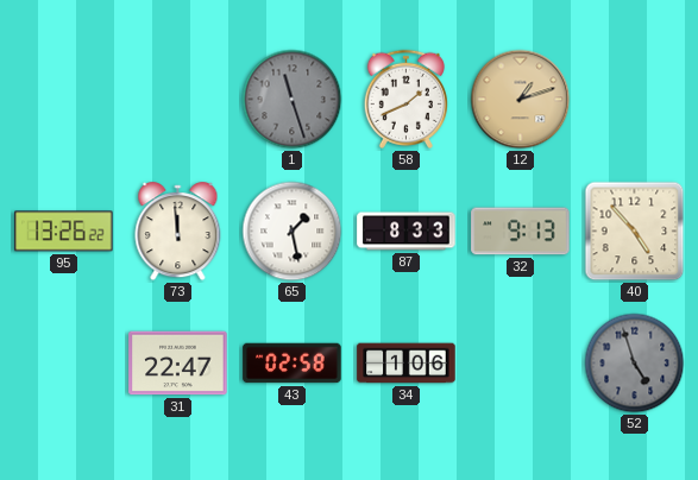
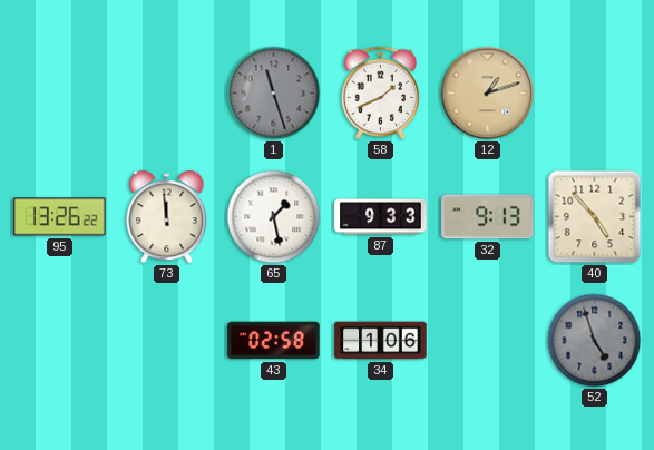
87: 8:33 -> 9:33 (381, 217)
31: 22:47 -> none (178, 364)
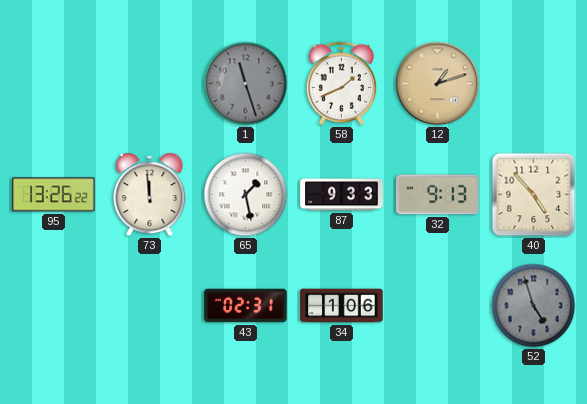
43: 02:58 -> 02:31 (246, 306)
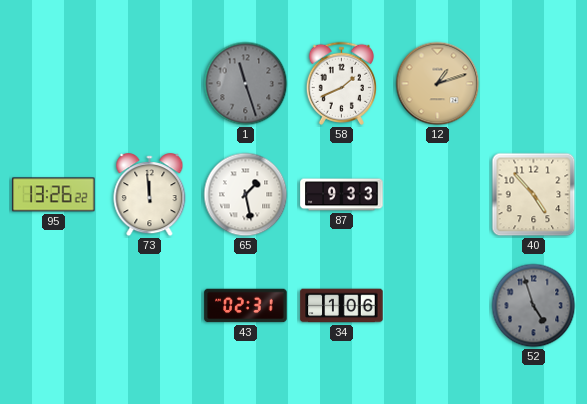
32: 9:13 -> none (438, 195)
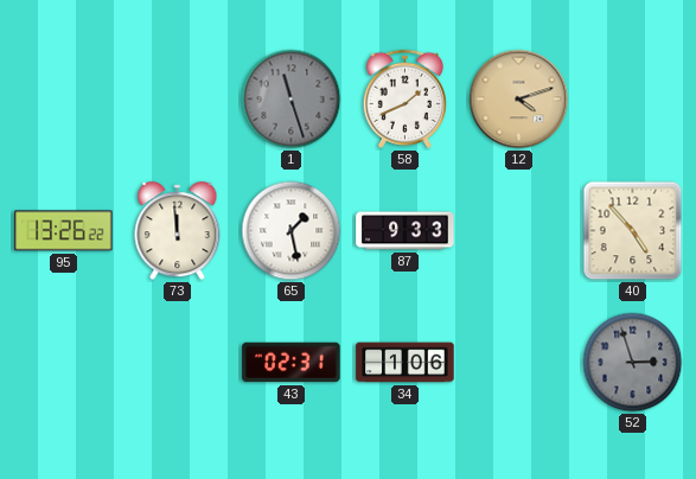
12: 1:12 -> 4:12 (519, 100)
52: 4:57 -> 2:57 (633, 363)
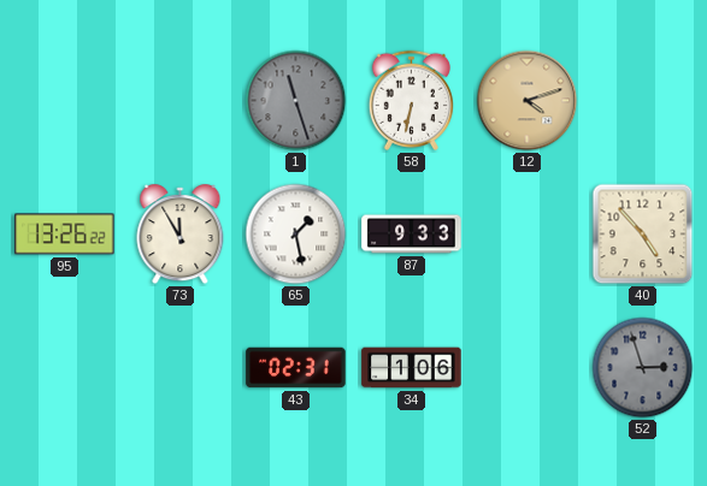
58: 1:41 -> 6:32 (411, 100)
73: 11:59 -> 11:55 (181, 235)
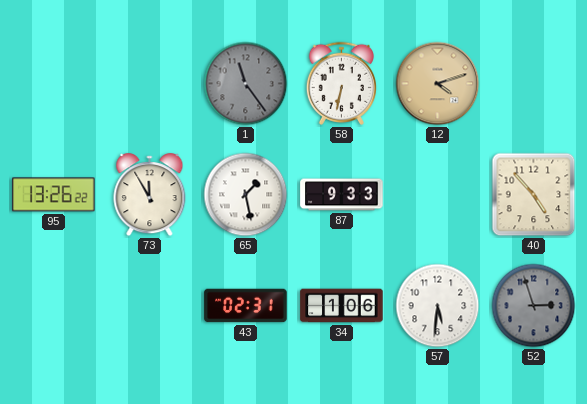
1: 11:27 -> 11:24 (246, 84)
57: none -> 5:31 (438, 306)
